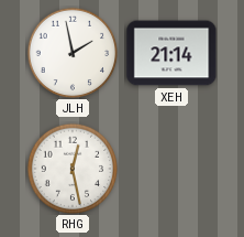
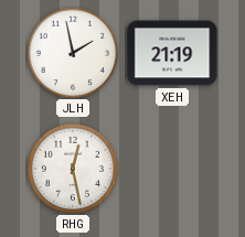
XEH: 21:14 -> 21:19 (172, 53)
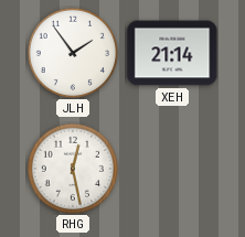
JLH: 1:58 -> 1:54 (73, 53)
XEH: 21:19 -> 21:14 (172, 53)
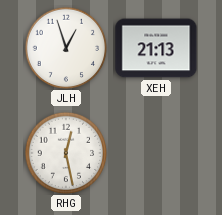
JLH: 1:54 -> 12:57 (66, 48)
XEH: 21:14 -> 21:13 (156, 48)
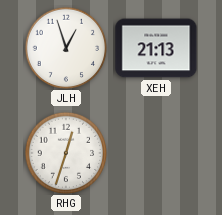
RHG: 12:28 -> 12:33 (66, 153)
